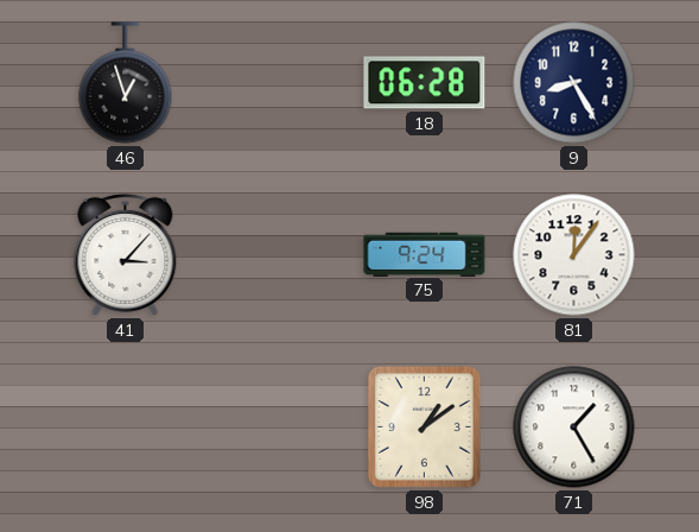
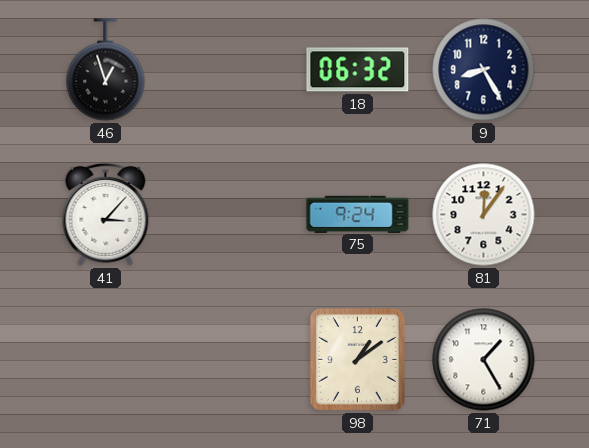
18: 06:28 -> 06:32 (358, 70)
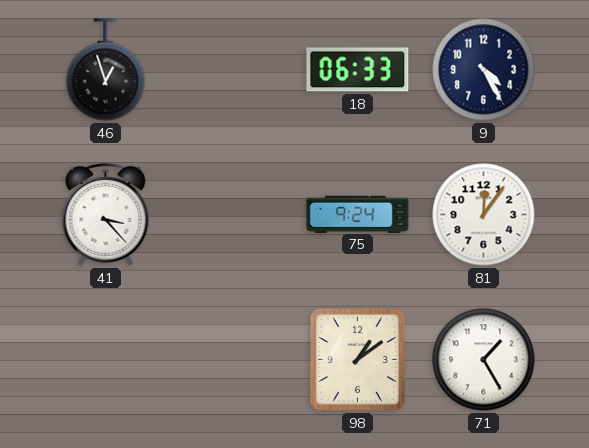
18: 06:32 -> 06:33 (358, 70)
9: 8:25 -> 4:25 (484, 70)
41: 3:07 -> 3:23 (106, 214)
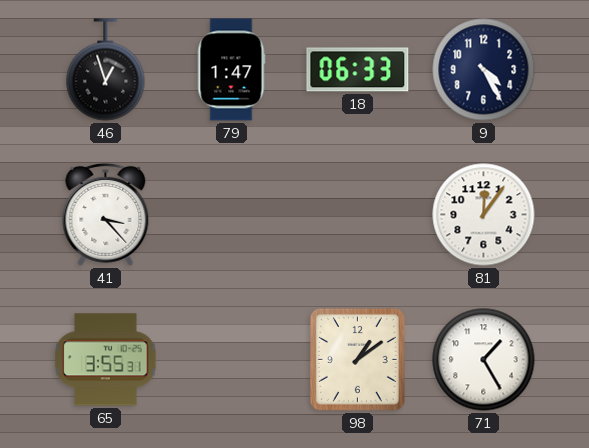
79: none -> 1:47 (231, 70)
75: 9:24 -> none (358, 214)
65: none -> 3:55 (106, 360)
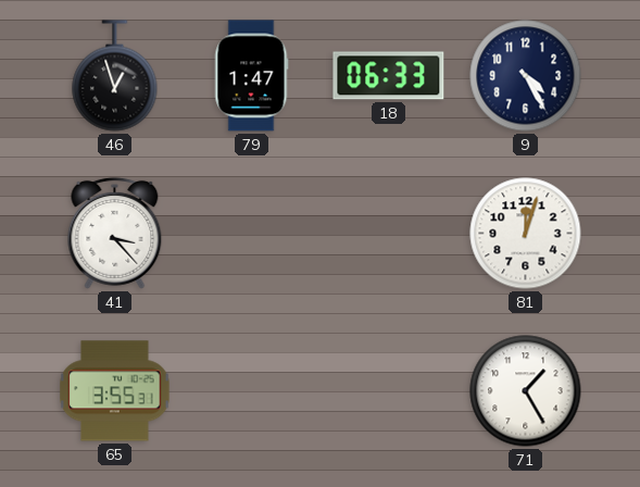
81: 12:06 -> 12:03 (526, 234)
98: 1:09 -> none (357, 359)
